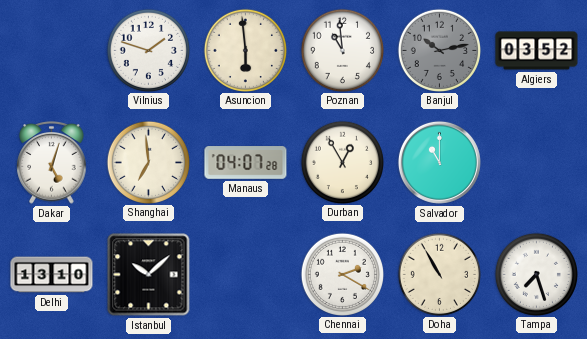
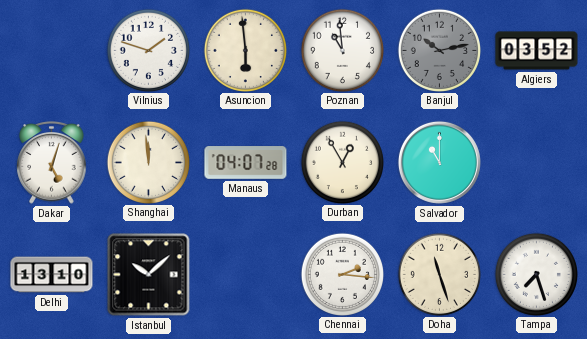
Shanghai: 6:59 -> 11:59 (148, 162)
Chennai: 2:20 -> 2:16 (342, 274)
Doha: 10:55 -> 11:27 (439, 274)
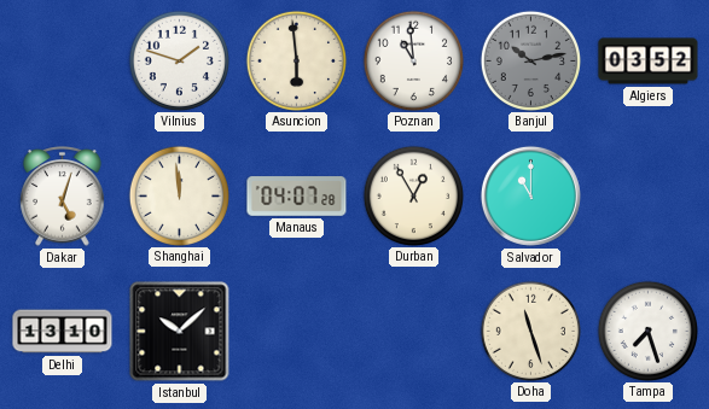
Chennai: 2:16 -> none (342, 274)
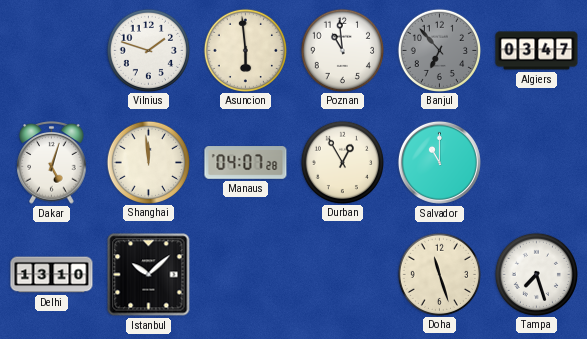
Banjul: 10:13 -> 6:53 (439, 50)
Algiers: 03:52 -> 03:47 (537, 51)
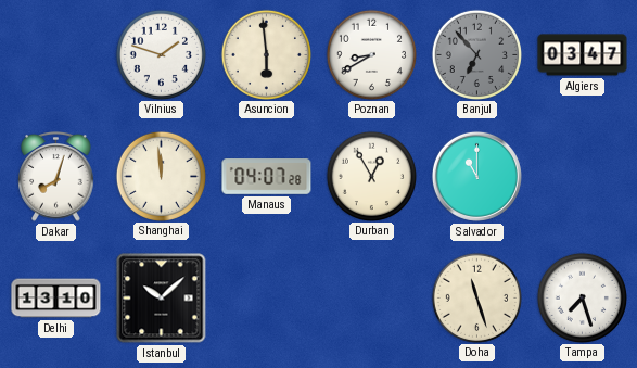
Poznan: 10:59 -> 8:40 (371, 54)
Dakar: 5:03 -> 8:03 (56, 177)
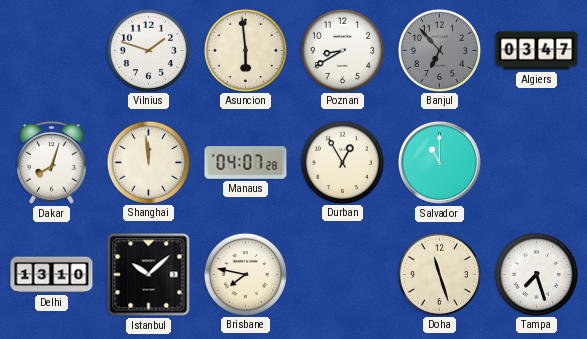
Brisbane: none -> 7:47 (245, 274)
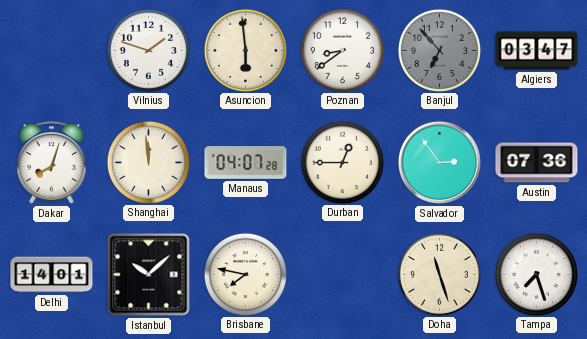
Poznan: 8:40 -> 8:39 (342, 50)
Durban: 12:55 -> 12:45 (342, 162)
Salvador: 11:00 -> 2:54 (439, 162)
Austin: none -> 07:36 (537, 163)
Delhi: 13:10 -> 14:01 (52, 275)
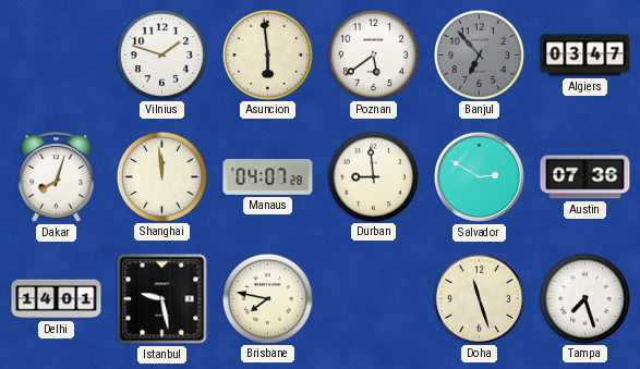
Poznan: 8:39 -> 5:39 (373, 54)
Durban: 12:45 -> 8:59 (373, 176)
Salvador: 2:54 -> 2:50 (479, 176)
Istanbul: 10:08 -> 9:28 (162, 299)
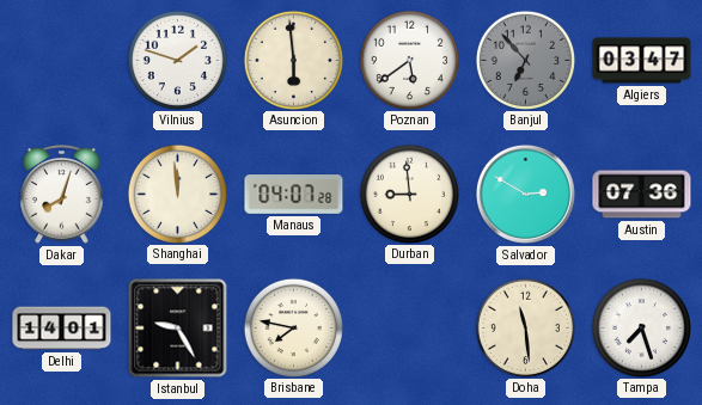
Istanbul: 9:28 -> 9:25 (178, 329)
Doha: 11:27 -> 11:29 (525, 327)
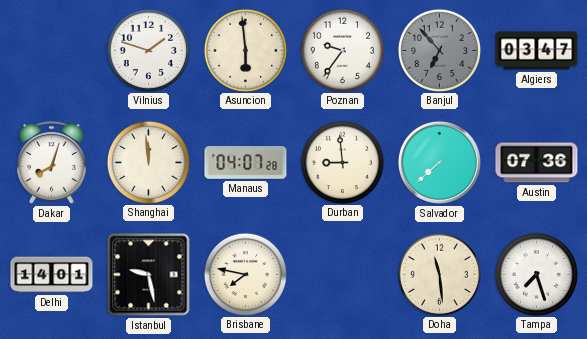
Poznan: 5:39 -> 9:36 (342, 50)
Salvador: 2:50 -> 7:38 (439, 162)
Istanbul: 9:25 -> 9:28 (149, 275)
